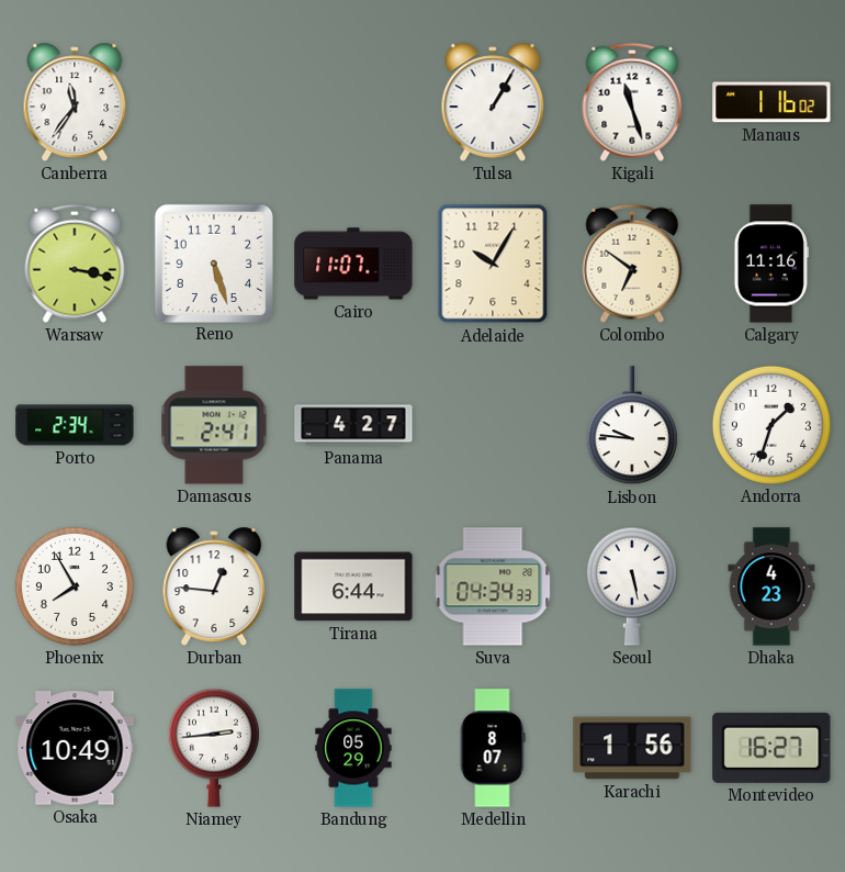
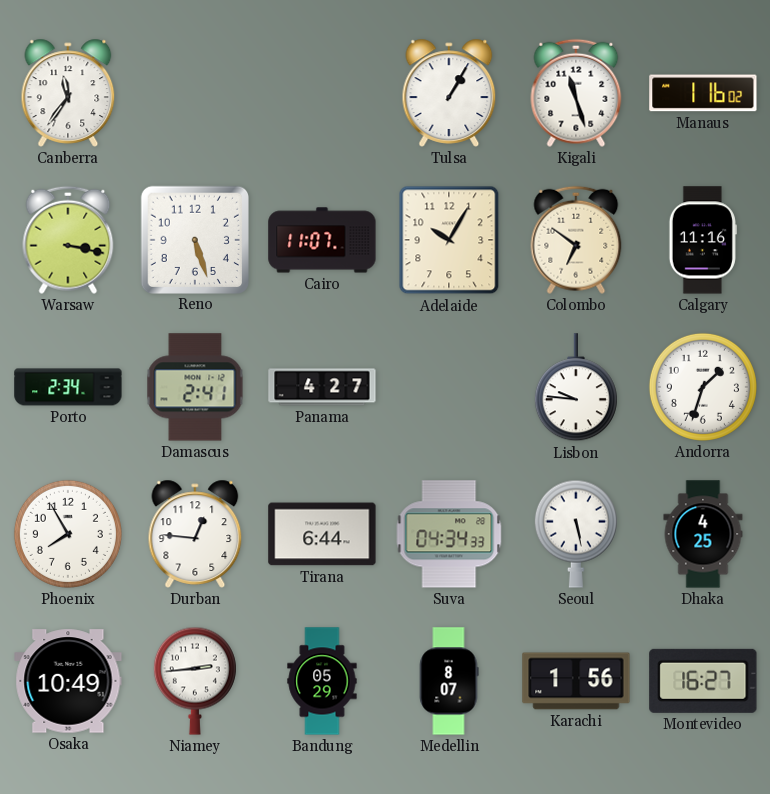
Dhaka: 4:23 -> 4:25 (703, 534)
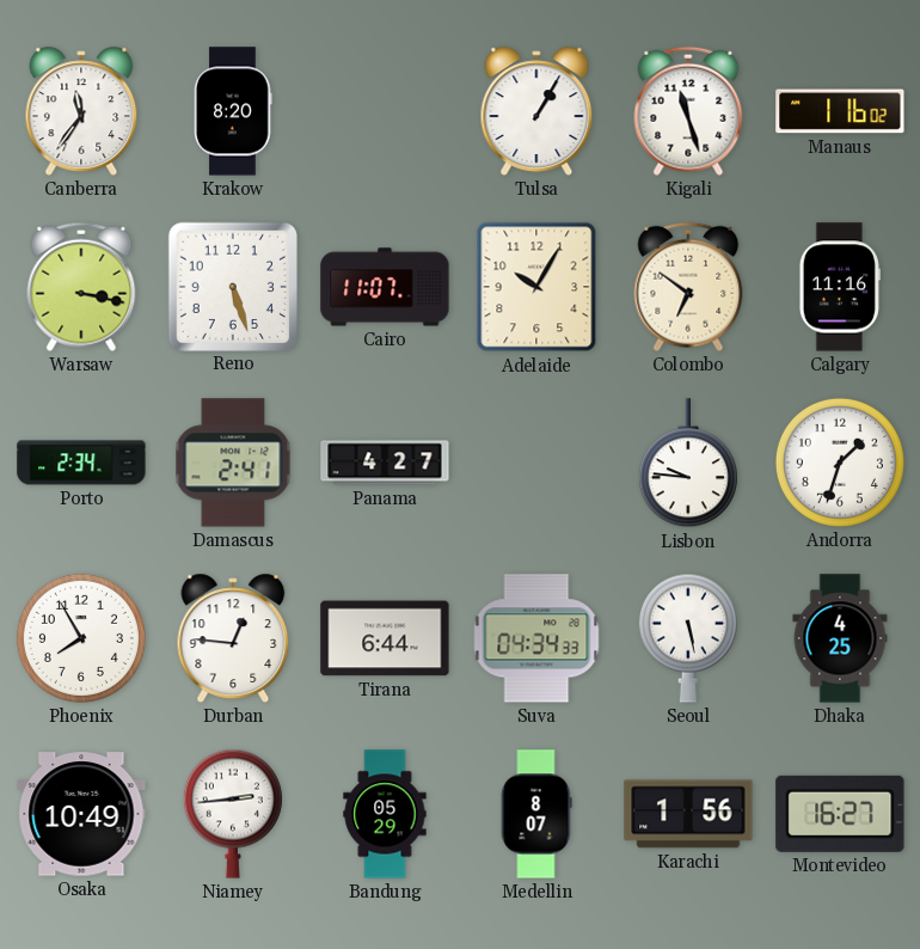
Krakow: none -> 8:20 (233, 111)
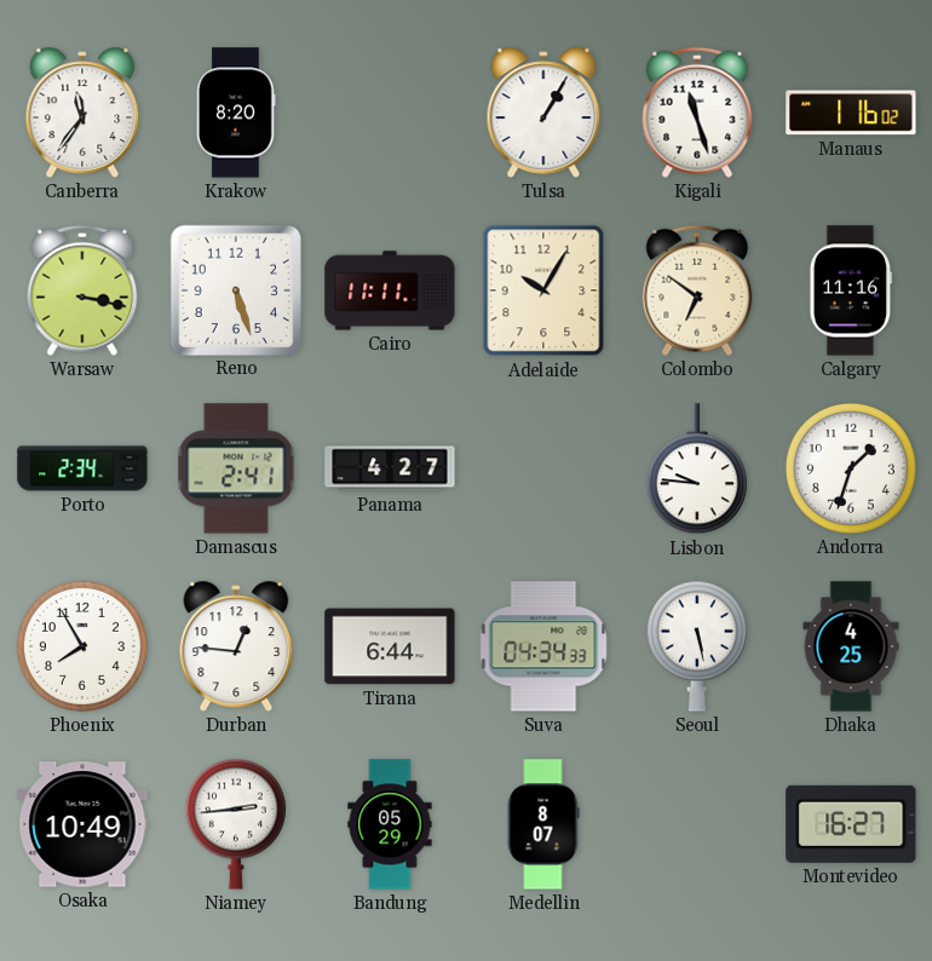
Cairo: 11:07 -> 11:11 (390, 290)
Karachi: 1:56 -> none (688, 814)
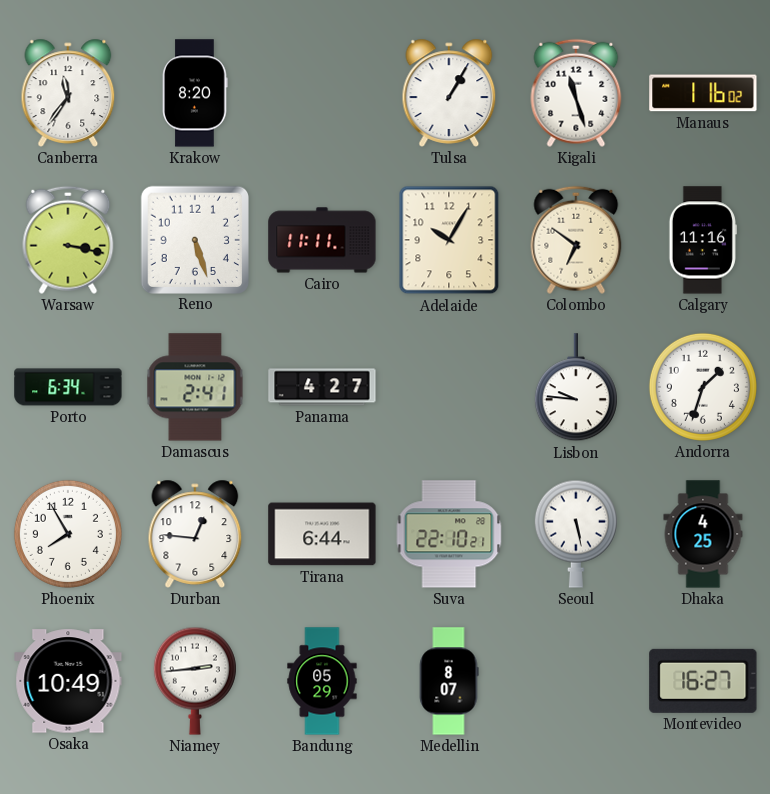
Porto: 2:34 -> 6:34 (68, 387)
Suva: 04:34 -> 22:10 (449, 534)
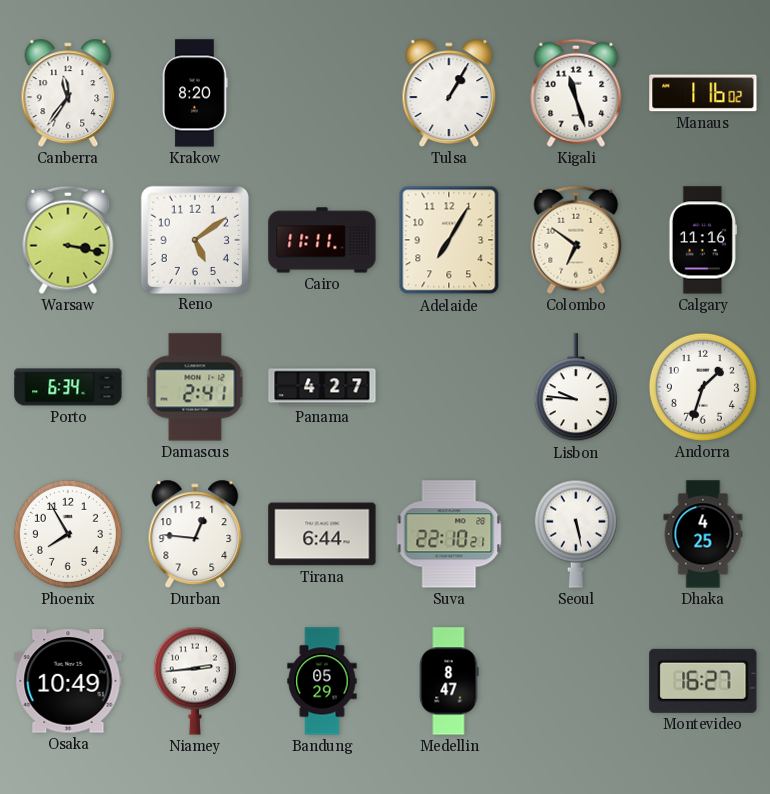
Reno: 5:27 -> 5:09 (194, 239)
Adelaide: 10:05 -> 7:05 (449, 240)
Medellin: 8:07 -> 8:47 (449, 681)
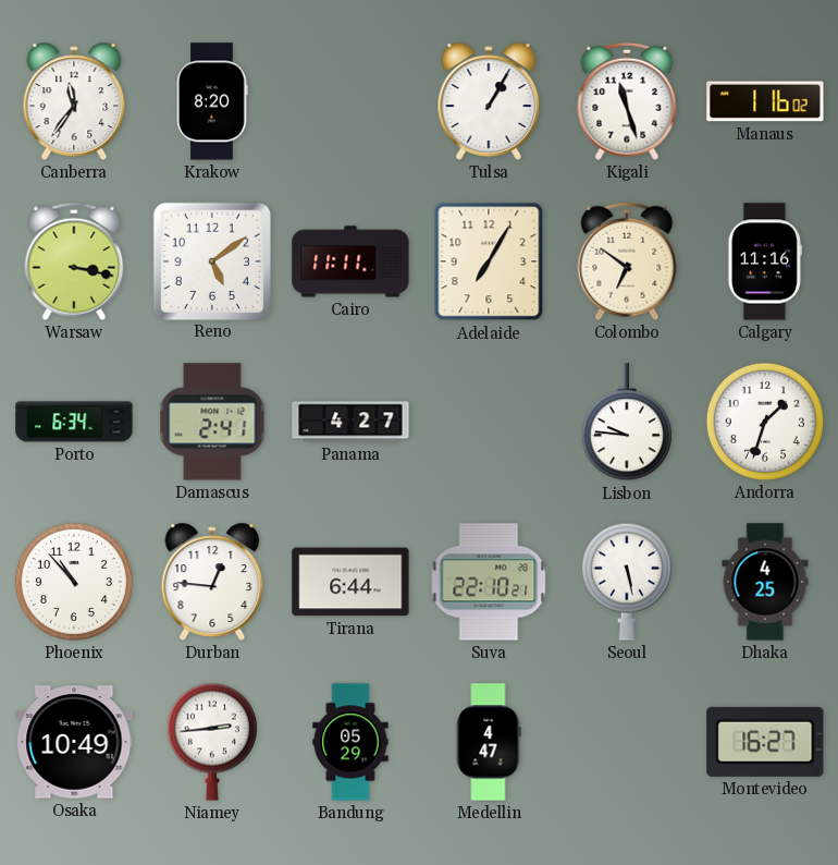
Phoenix: 7:55 -> 10:53 (74, 582)
Medellin: 8:47 -> 4:47 (489, 742)
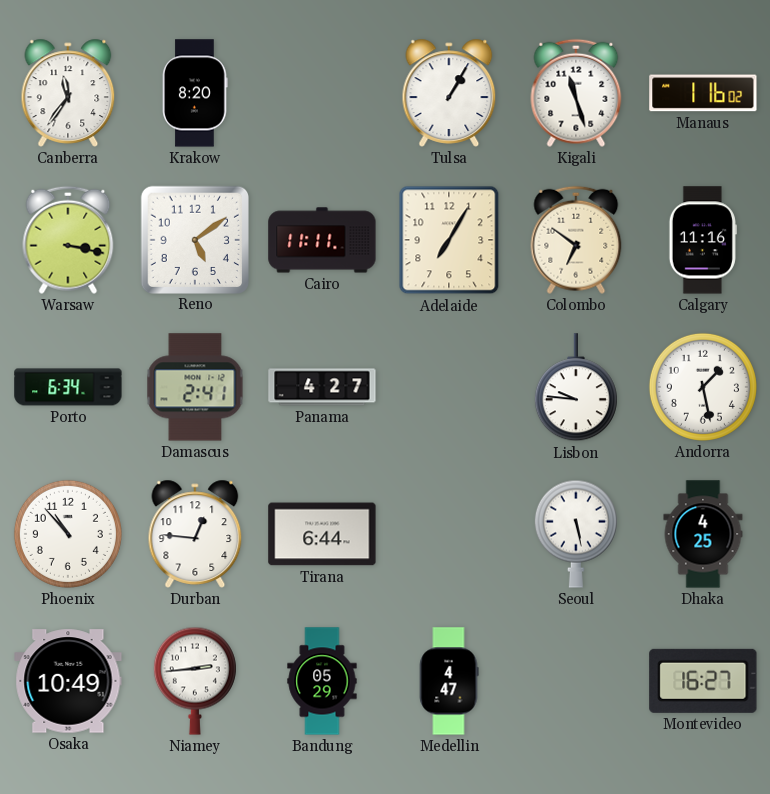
Andorra: 1:33 -> 1:28 (703, 387)
Suva: 22:10 -> none (489, 582)
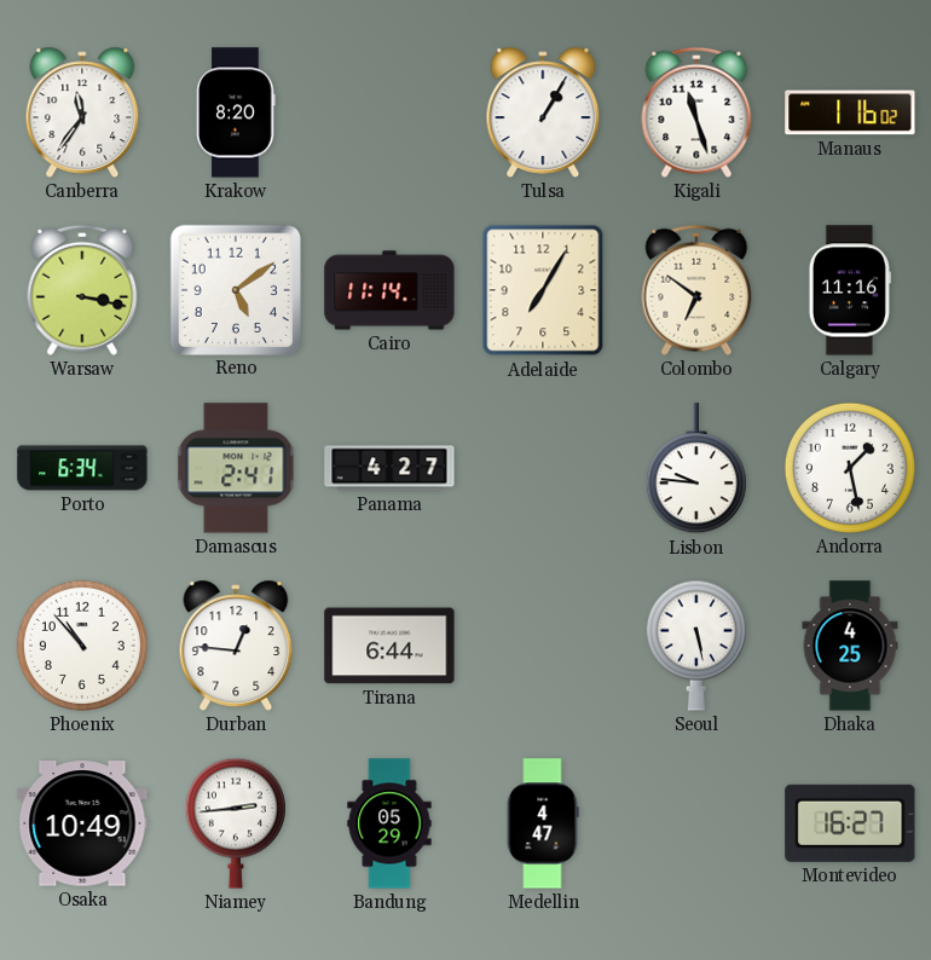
Cairo: 11:11 -> 11:14 (389, 290)
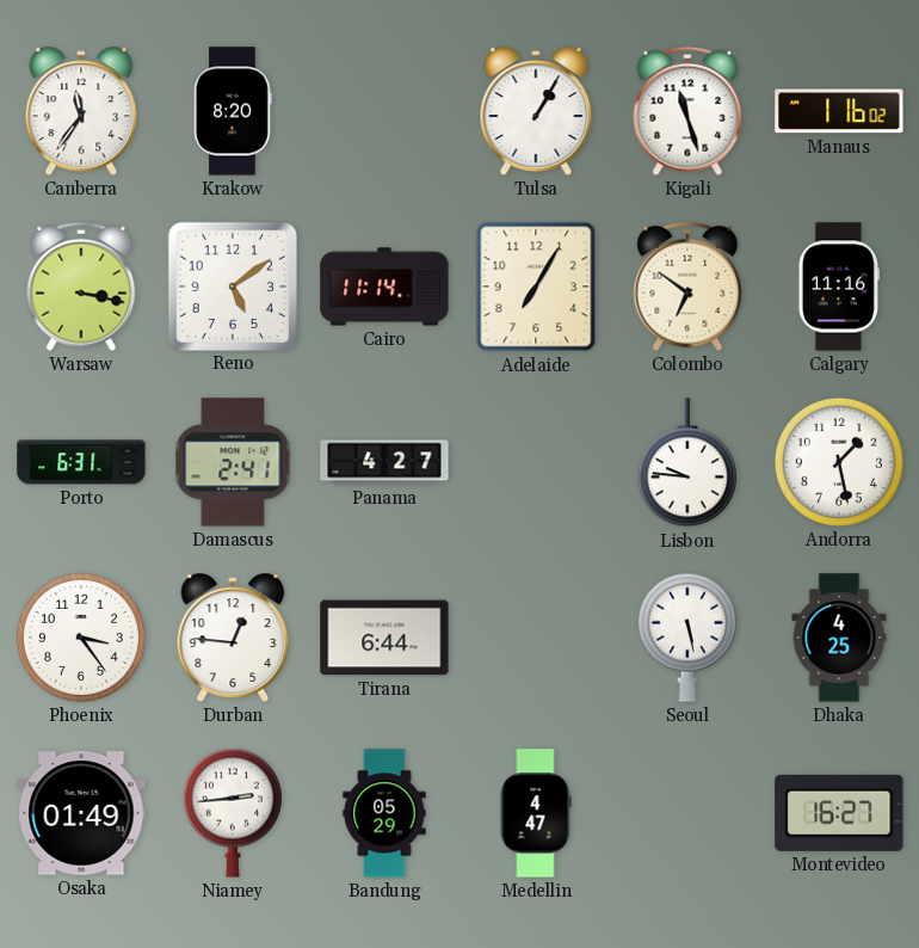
Porto: 6:34 -> 6:31 (81, 462)
Phoenix: 10:53 -> 3:24 (81, 638)
Osaka: 10:49 -> 01:49 (81, 813)
